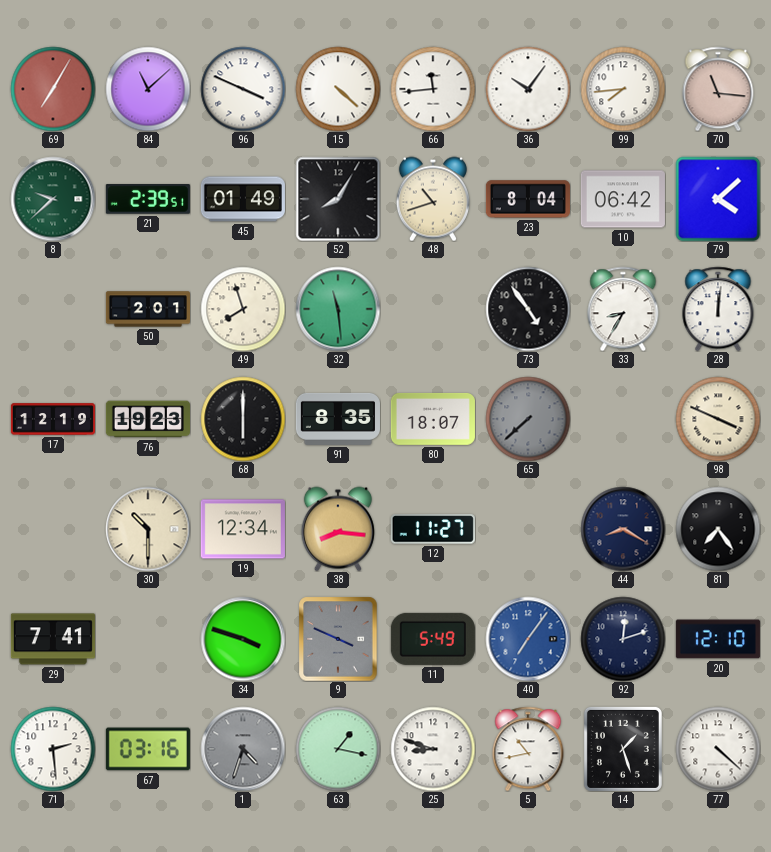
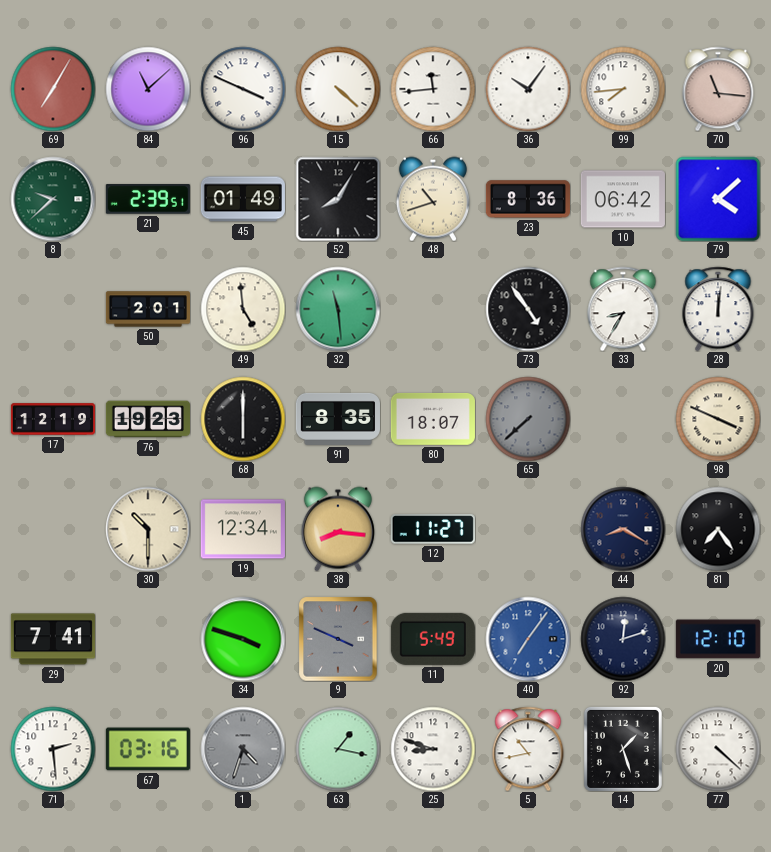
23: 8:04 -> 8:36 (528, 199)
49: 7:57 -> 4:59 (243, 309)
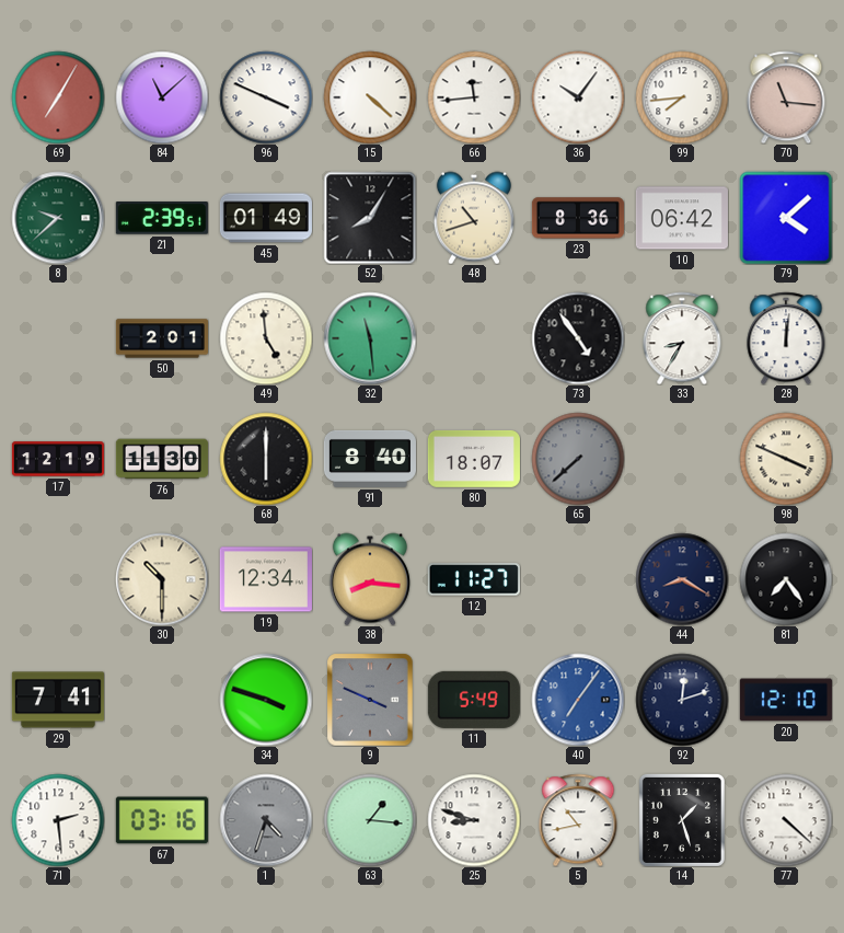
76: 19:23 -> 11:30 (162, 459)
91: 8:35 -> 8:40 (370, 459)
63: 1:17 -> 1:16 (370, 820)
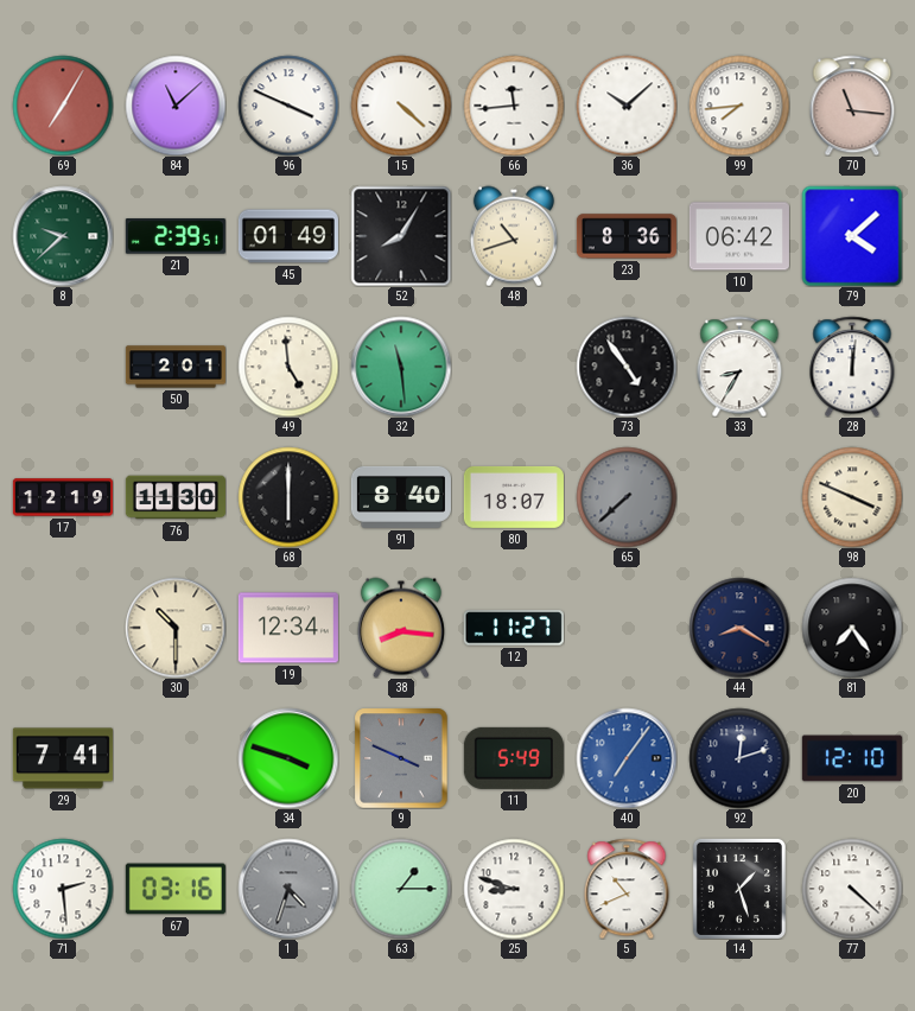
36: 10:06 -> 10:08 (627, 106)
63: 1:16 -> 1:15 (401, 889)
5: 10:43 -> 10:41 (627, 889)
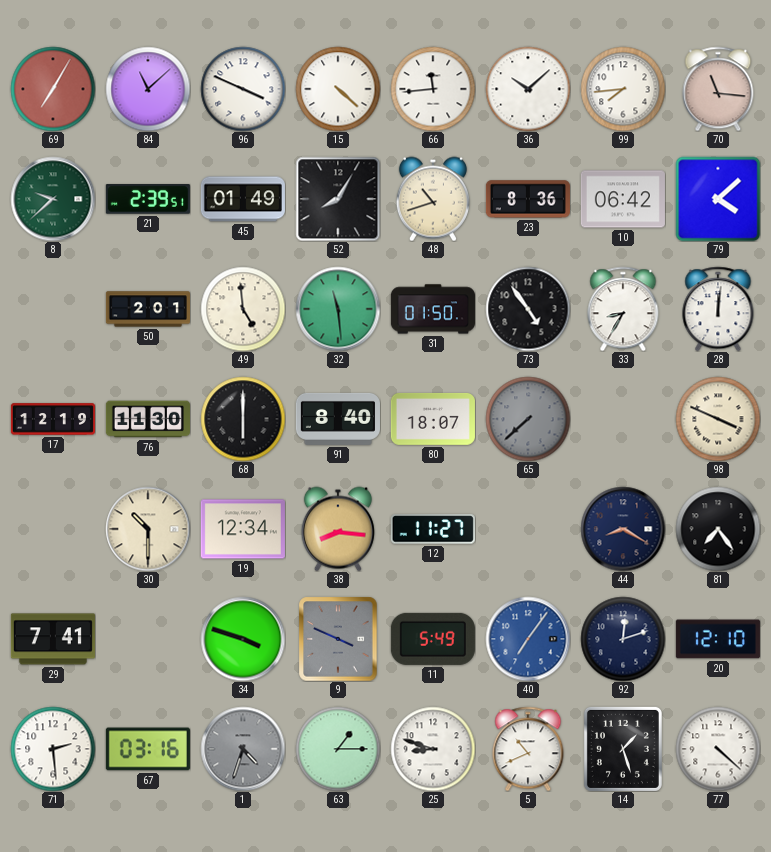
31: none -> 01:50 (433, 309)
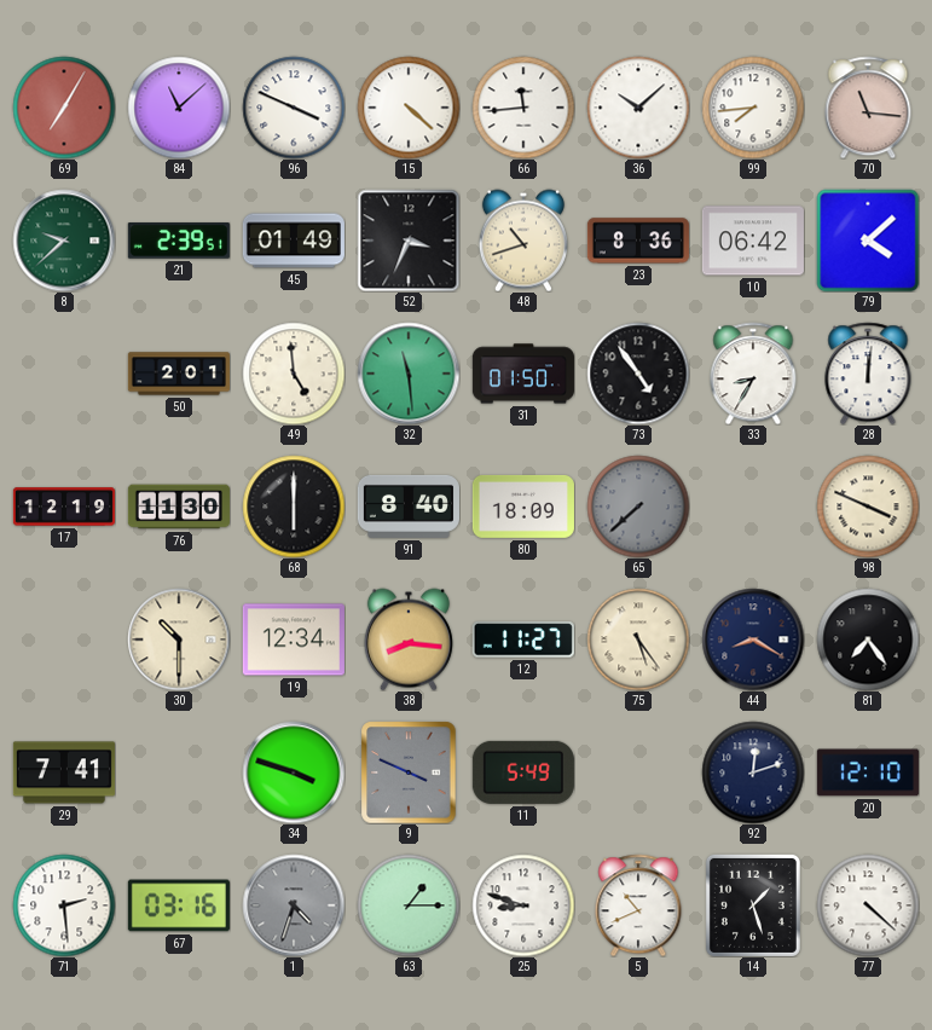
52: 8:05 -> 3:34 (409, 241)
80: 18:07 -> 18:09 (523, 507)
75: none -> 5:24 (638, 640)
40: 7:06 -> none (528, 639)
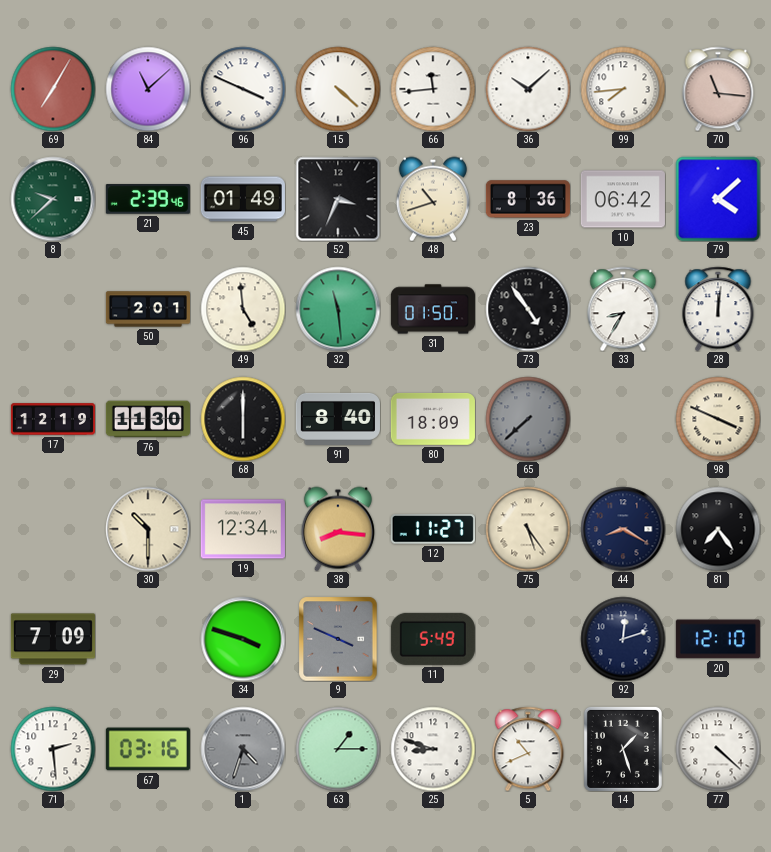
21: 2:39:51 -> 2:39:46 (148, 199)
29: 7:41 -> 7:09 (53, 639)
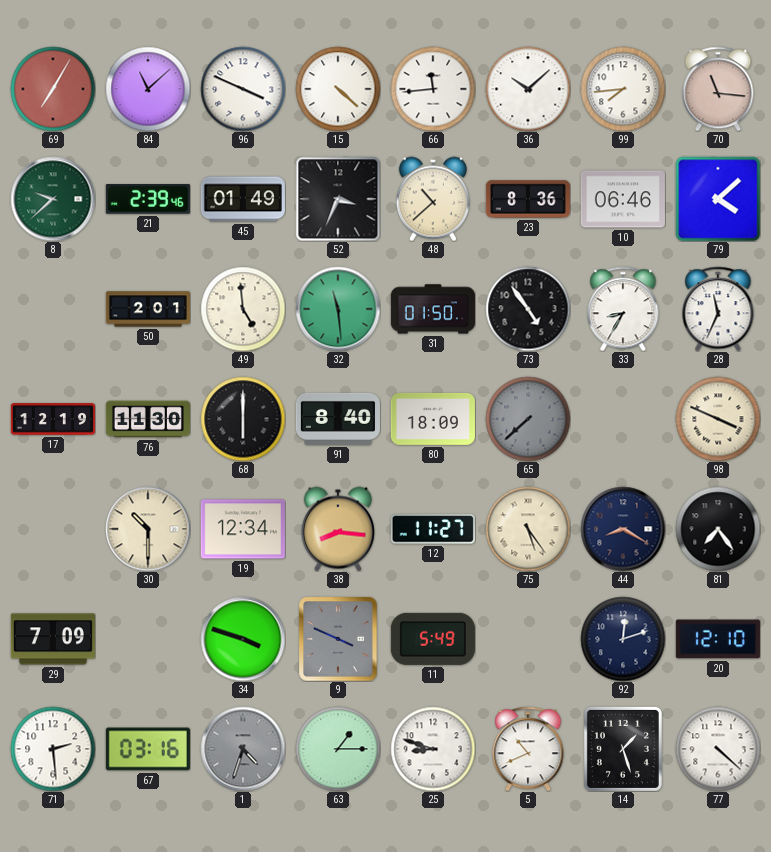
48: 10:42 -> 10:38 (433, 199)
10: 06:42 -> 06:46 (623, 199)
28: 12:01 -> 11:34 (718, 309)
